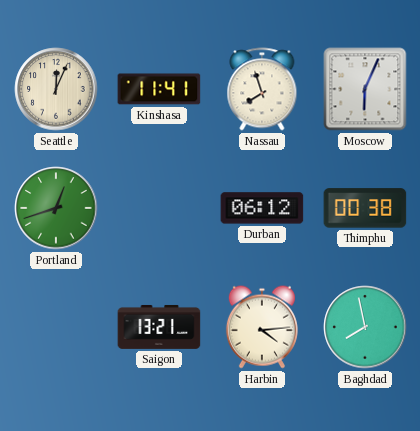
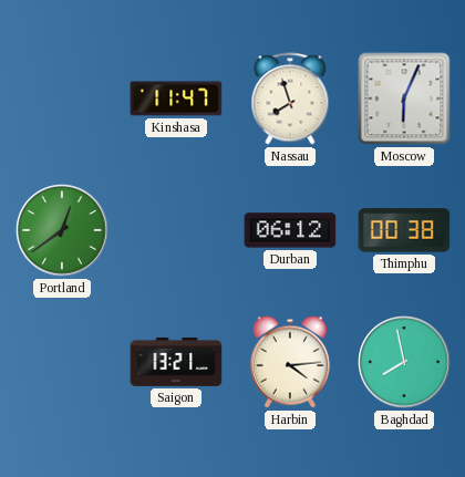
Seattle: 12:04 -> none (56, 89)
Kinshasa: 11:41 -> 11:47 (176, 98)
Portland: 12:42 -> 12:39 (62, 230)
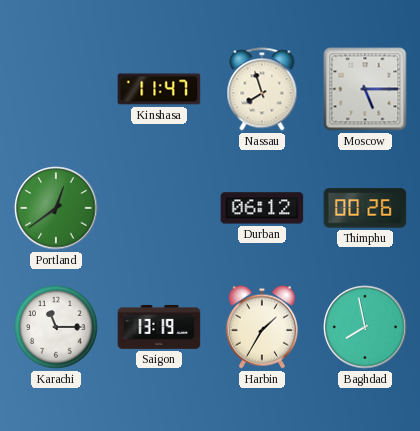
Moscow: 6:04 -> 5:15 (365, 89)
Thimphu: 00:38 -> 00:26 (365, 208)
Karachi: none -> 11:15 (56, 327)
Saigon: 13:21 -> 13:19 (159, 327)
Harbin: 4:14 -> 1:35 (262, 327)
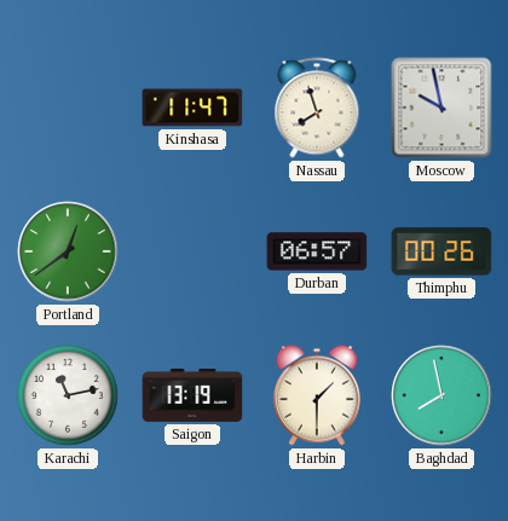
Moscow: 5:15 -> 9:58 (441, 108)
Durban: 06:12 -> 06:57 (317, 251)
Karachi: 11:15 -> 11:13 (68, 395)
Harbin: 1:35 -> 1:30 (317, 395)
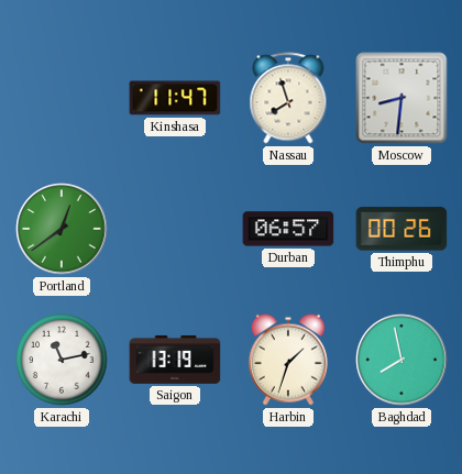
Moscow: 9:58 -> 8:31 (402, 98)
Harbin: 1:30 -> 1:33 (288, 360)
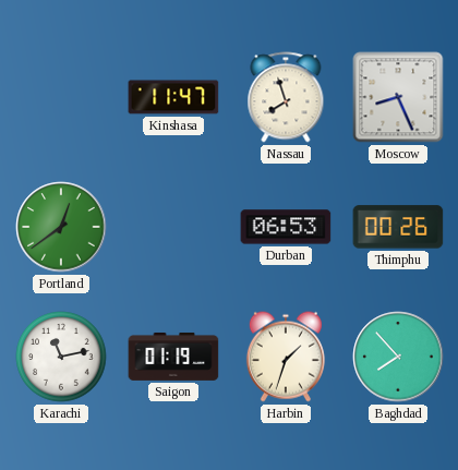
Moscow: 8:31 -> 8:26 (398, 97)
Durban: 06:57 -> 06:53 (286, 227)
Saigon: 13:19 -> 01:19 (173, 357)
Baghdad: 7:58 -> 7:53 (398, 357)
